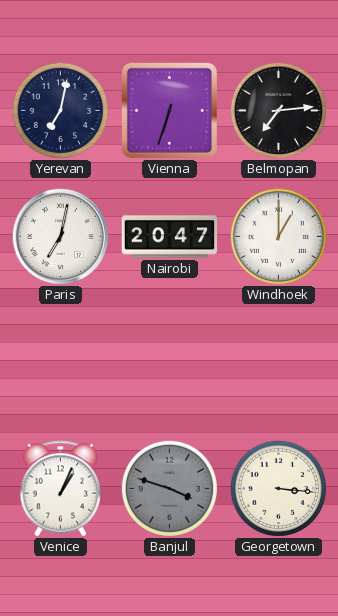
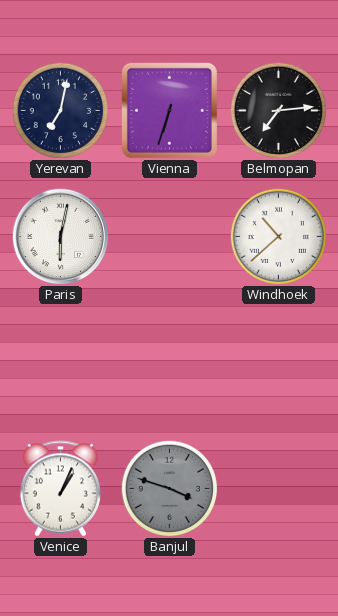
Paris: 7:02 -> 6:02 (61, 237)
Nairobi: 20:47 -> none (170, 237)
Windhoek: 1:00 -> 10:38 (278, 236)
Georgetown: 3:16 -> none (278, 488)
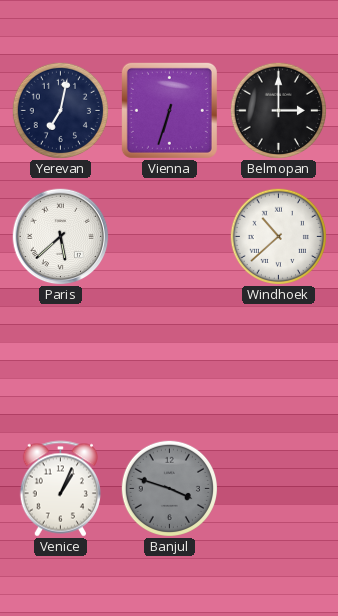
Belmopan: 7:14 -> 3:00 (278, 110)
Paris: 6:02 -> 5:38 (61, 237)
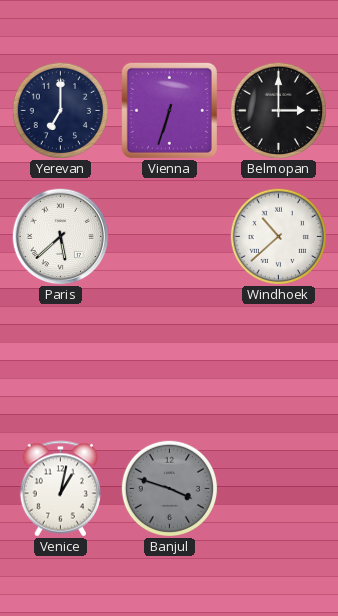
Yerevan: 7:02 -> 7:00 (60, 110)
Venice: 1:04 -> 1:02 (60, 489)
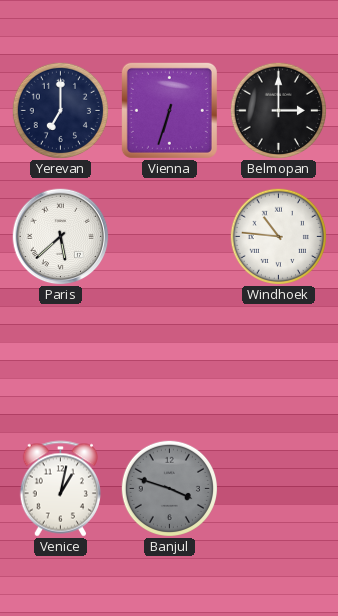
Windhoek: 10:38 -> 10:46 (278, 236)
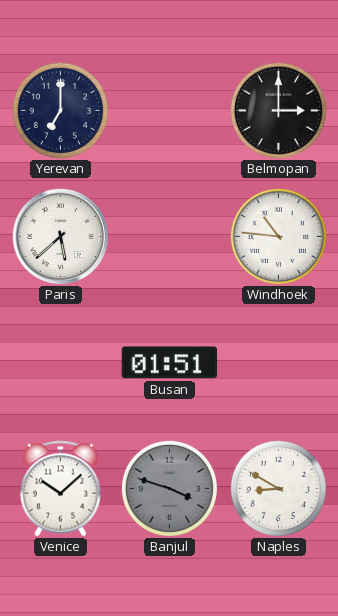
Vienna: 6:33 -> none (169, 110)
Busan: none -> 01:51 (169, 363)
Venice: 1:02 -> 10:08 (60, 489)
Naples: none -> 8:50 (278, 488)
